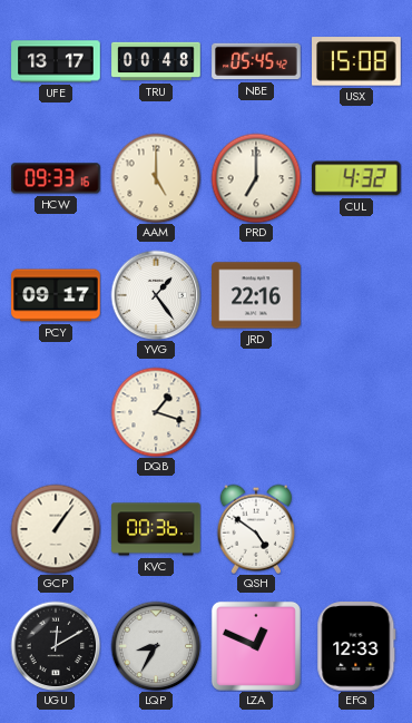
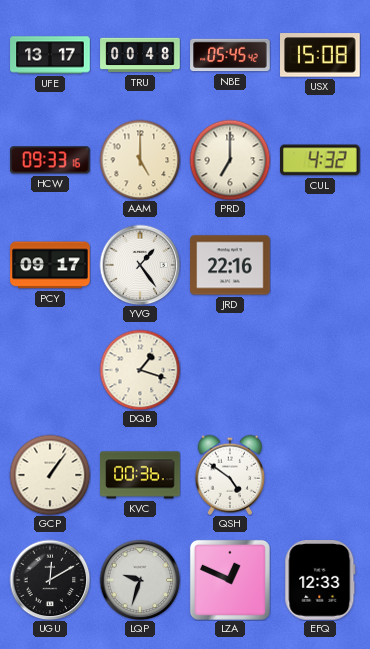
LQP: 8:35 -> 9:33 (140, 580)
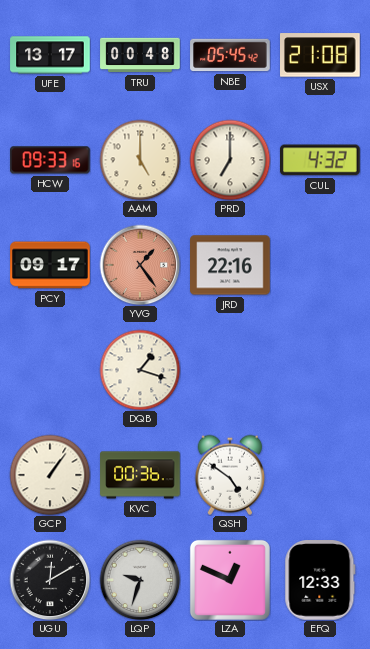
USX: 15:08 -> 21:08 (321, 55)
YVG dial: white -> salmon (140, 265)
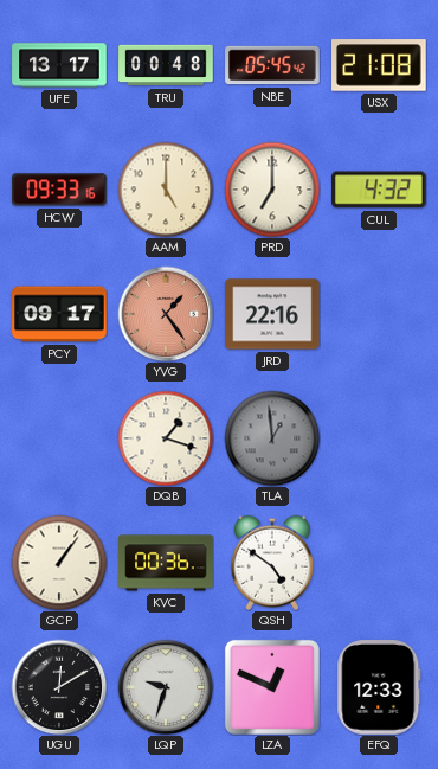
TLA: none -> 12:59 (272, 438)
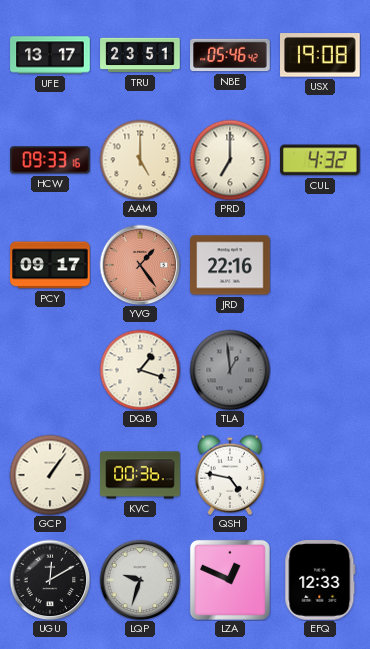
TRU: 00:48 -> 23:51 (140, 55)
NBE: 05:45 -> 05:46 (230, 55)
USX: 21:08 -> 19:08 (321, 55)
QSH: 4:51 -> 4:47 (230, 475)
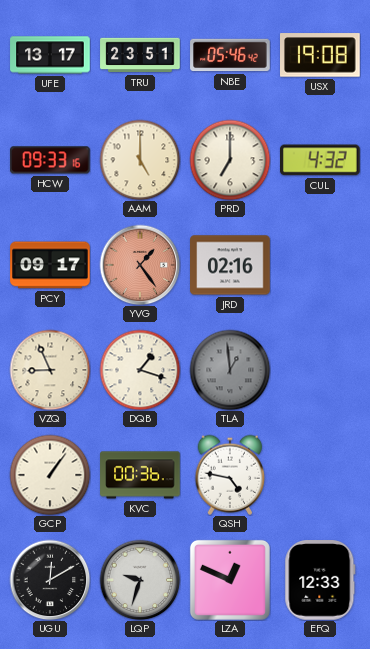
JRD: 22:16 -> 02:16 (230, 265)
VZQ: none -> 8:56 (50, 370)
